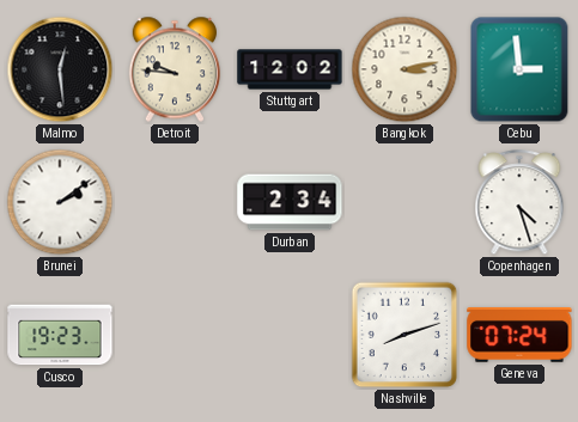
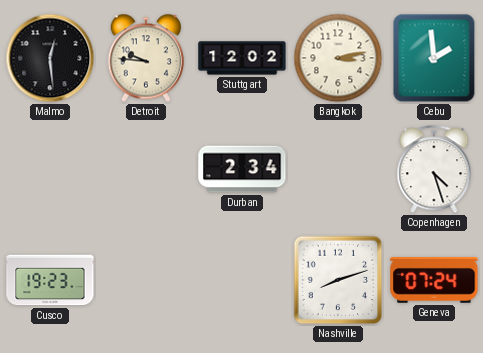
Cebu: 2:59 -> 1:59 (434, 58)
Brunei: 2:09 -> none (60, 202)
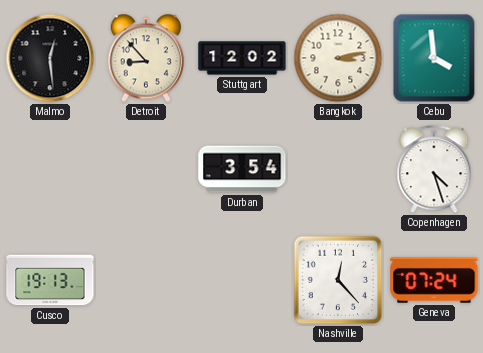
Detroit: 9:46 -> 8:53 (146, 58)
Cebu: 1:59 -> 3:59 (434, 58)
Durban: 2:34 -> 3:54 (242, 169)
Cusco: 19:23 -> 19:13 (50, 280)
Nashville: 8:12 -> 12:23 (338, 280)
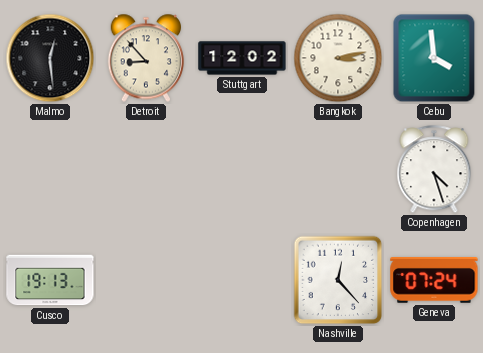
Durban: 3:54 -> none (242, 169)
